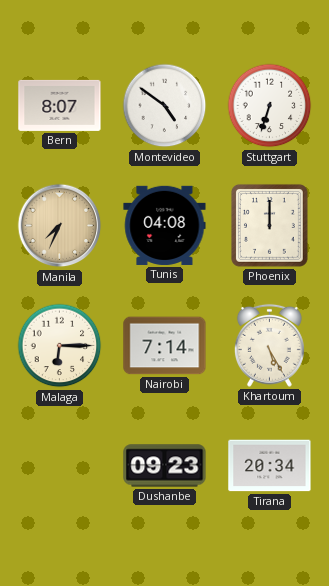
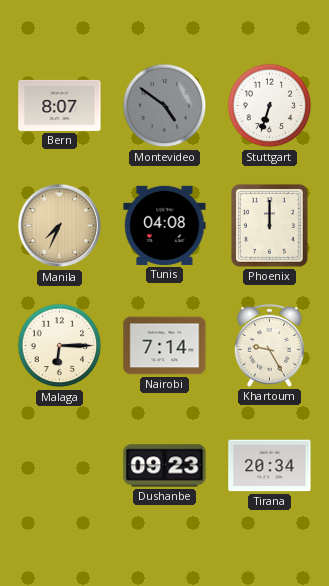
Montevideo dial: white -> grey (165, 106)
Khartoum: 5:25 -> 9:25 (269, 345)
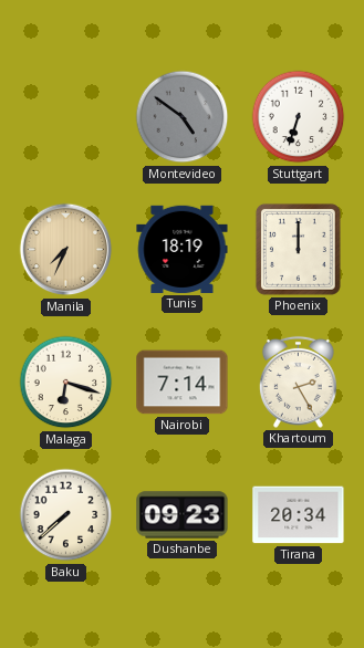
Bern: 8:07 -> none (60, 105)
Tunis: 04:08 -> 18:19 (183, 249)
Malaga: 6:15 -> 6:18 (66, 383)
Khartoum: 9:25 -> 2:25 (298, 382)
Baku: none -> 7:38 (66, 515)
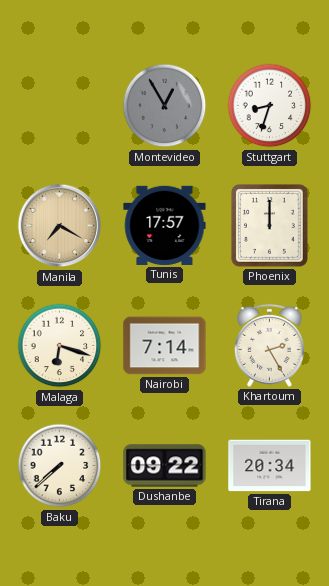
Montevideo: 4:51 -> 12:55 (165, 106)
Stuttgart: 6:33 -> 8:33 (270, 106)
Manila: 7:34 -> 7:20 (60, 226)
Tunis: 18:19 -> 17:57 (165, 225)
Dushanbe: 09:23 -> 09:22 (165, 466)
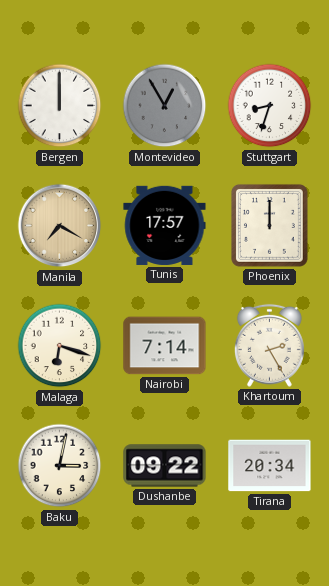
Bergen: none -> 12:00 (60, 106)
Baku: 7:38 -> 3:02 (60, 466)
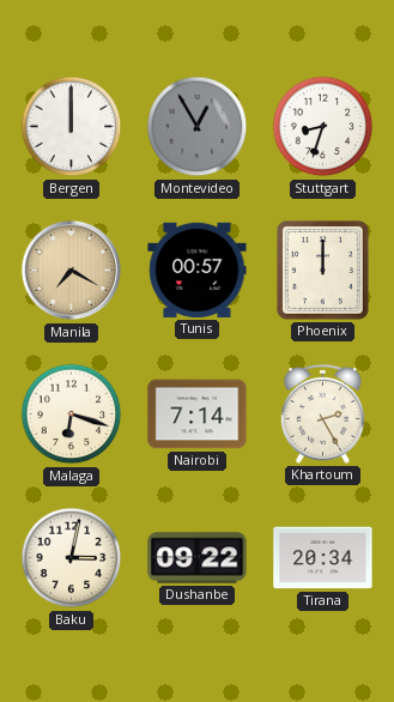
Tunis: 17:57 -> 00:57 (198, 270)
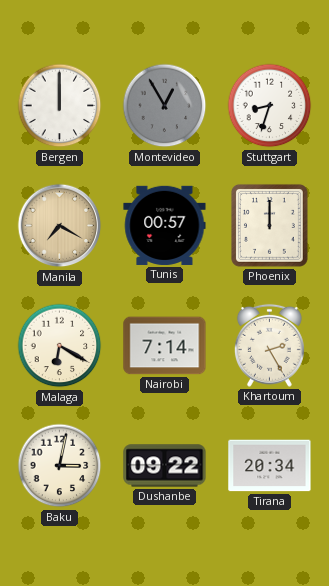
Malaga: 6:18 -> 6:20 (60, 346)
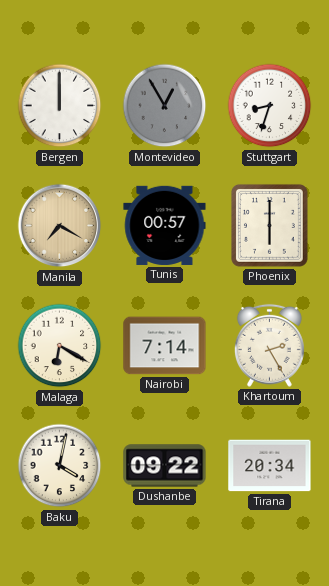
Phoenix: 12:00 -> 6:00 (269, 225)
Baku: 3:02 -> 4:02 (60, 466)
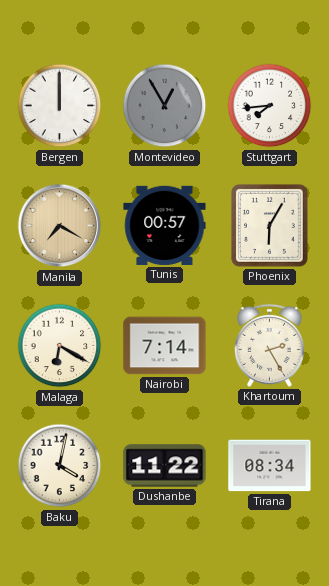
Stuttgart: 8:33 -> 7:44 (270, 106)
Phoenix: 6:00 -> 6:05 (269, 225)
Dushanbe: 09:22 -> 11:22 (165, 466)
Tirana: 20:34 -> 08:34 (270, 466)
